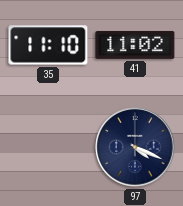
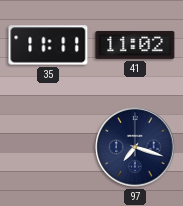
35: 11:10 -> 11:11 (48, 45)
97: 4:19 -> 7:18 (135, 147)
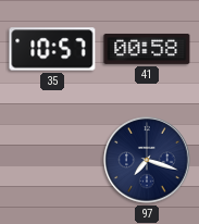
35: 11:11 -> 10:57 (52, 49)
41: 11:02 -> 00:58 (147, 49)
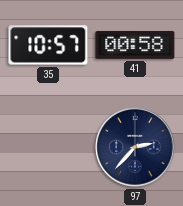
97: 7:18 -> 2:37 (135, 147)
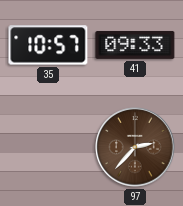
41: 00:58 -> 09:33 (135, 45)
97 dial: navy -> brown (135, 147)
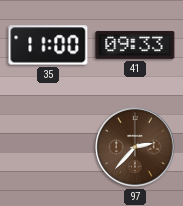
35: 10:57 -> 11:00 (48, 45)
